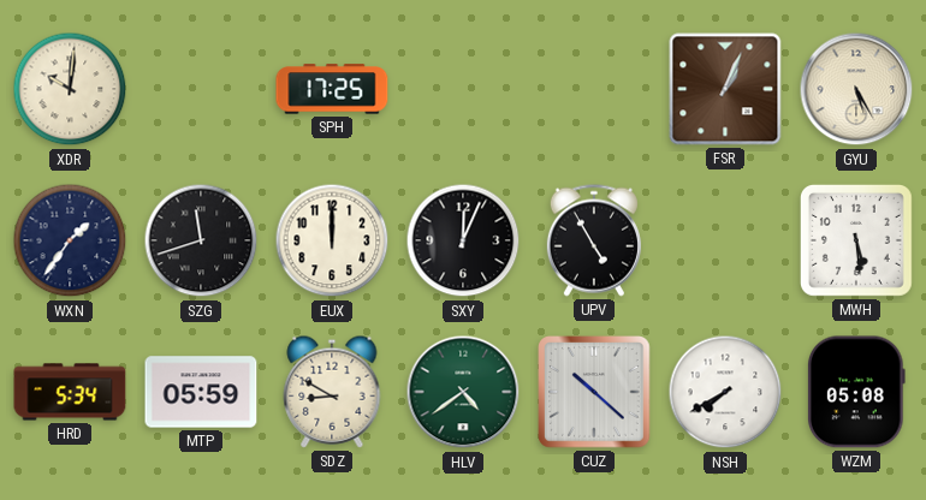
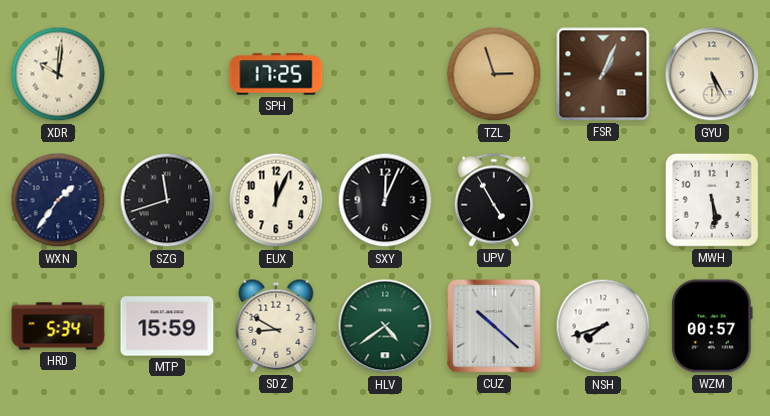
TZL: none -> 2:57 (494, 74)
EUX: 12:00 -> 12:04 (276, 200)
MTP: 05:59 -> 15:59 (167, 326)
NSH: 7:40 -> 7:42 (603, 326)
WZM: 05:08 -> 00:57 (712, 326)
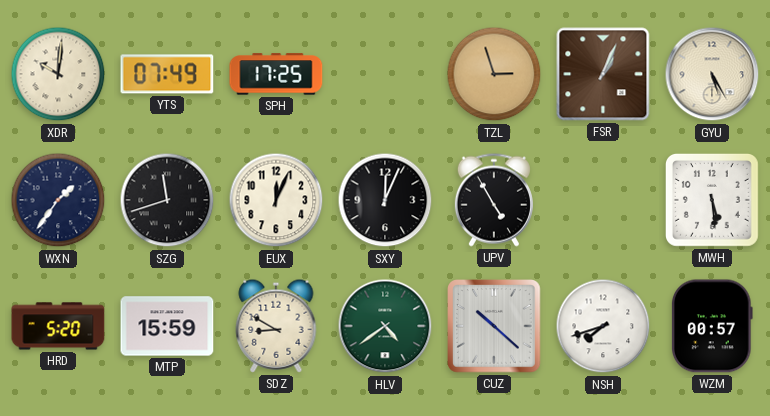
YTS: none -> 07:49 (167, 74)
HRD: 5:34 -> 5:20 (58, 326)
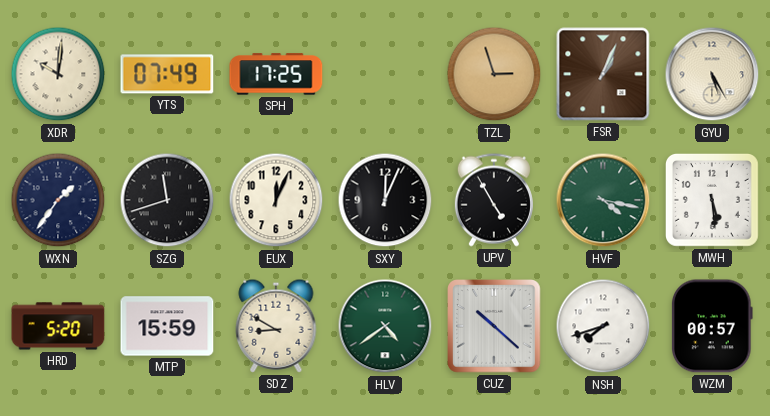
HVF: none -> 4:17 (603, 200)
